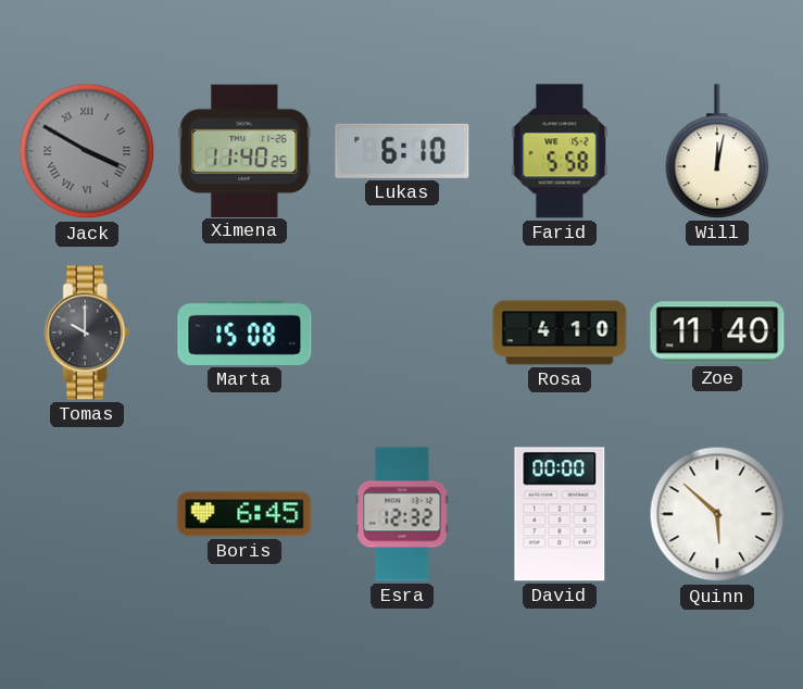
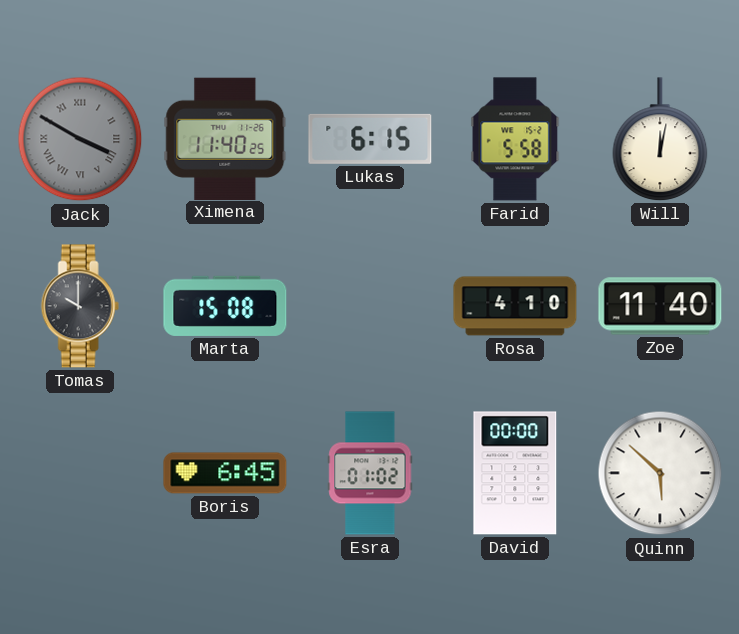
Lukas: 6:10 -> 6:15 (370, 139)
Esra: 12:32 -> 01:02 (370, 473)
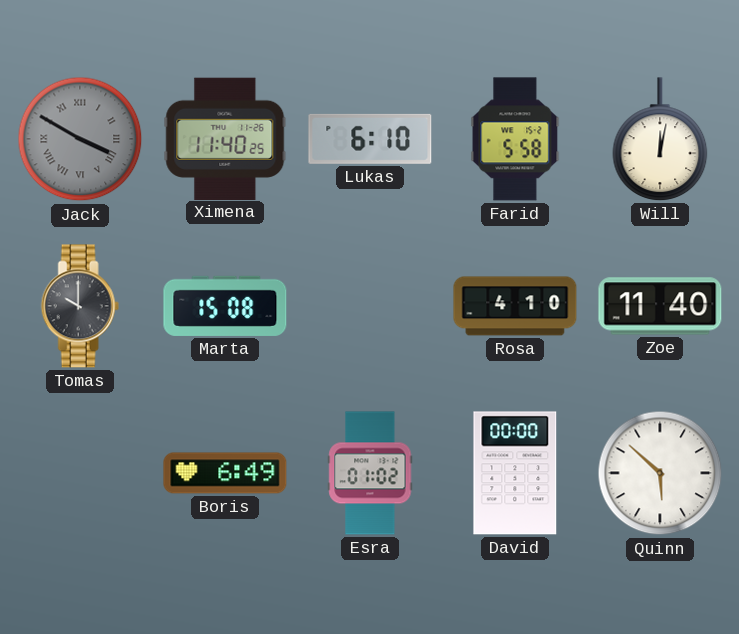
Lukas: 6:15 -> 6:10 (370, 139)
Boris: 6:45 -> 6:49 (225, 473)
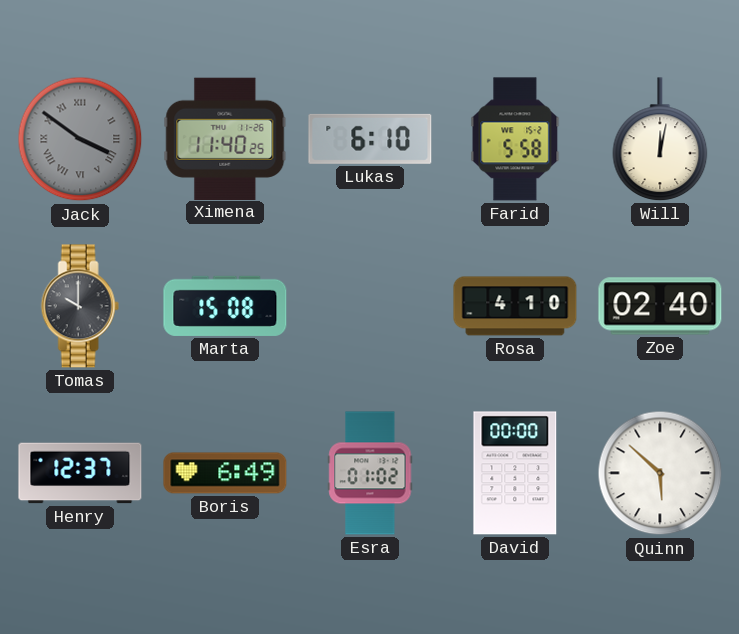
Jack: 3:50 -> 3:51 (80, 139)
Zoe: 11:40 -> 02:40 (660, 306)
Henry: none -> 12:37 (80, 473)
